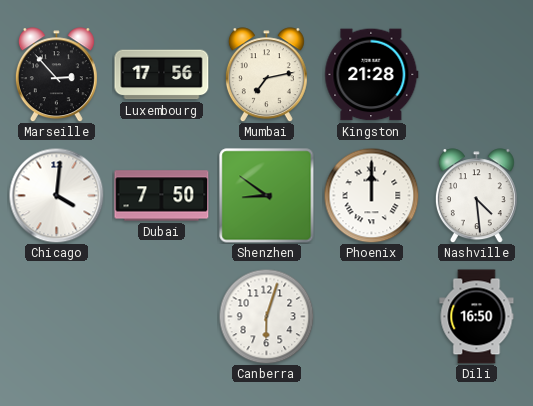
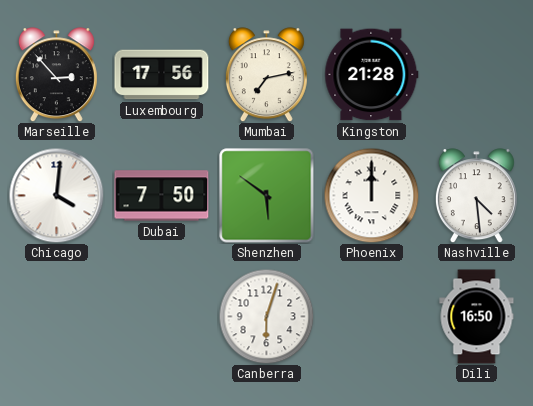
Shenzhen: 8:51 -> 5:51 (267, 196)
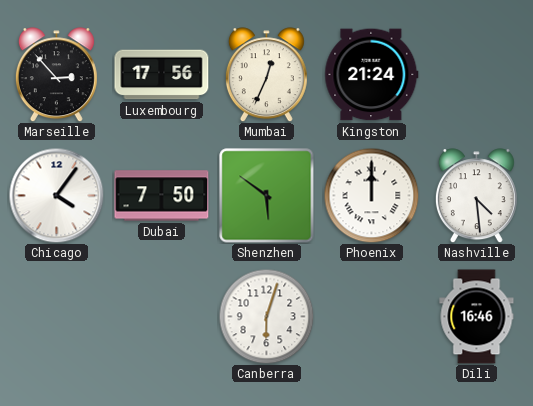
Mumbai: 7:13 -> 12:34 (266, 75)
Kingston: 21:28 -> 21:24 (372, 75)
Chicago: 4:01 -> 4:06 (56, 195)
Dili: 16:50 -> 16:46 (477, 317)
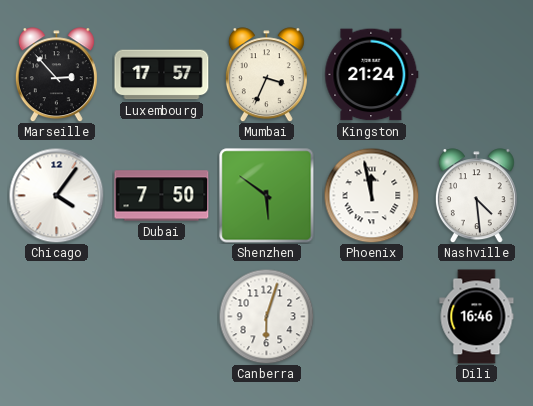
Luxembourg: 17:56 -> 17:57 (162, 75)
Mumbai: 12:34 -> 3:34 (266, 75)
Phoenix: 12:00 -> 11:58 (371, 195)
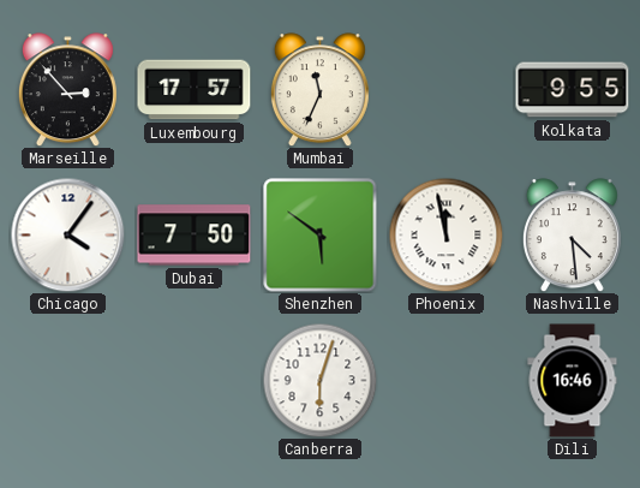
Mumbai: 3:34 -> 11:34 (319, 90)
Kingston: 21:24 -> none (372, 75)
Kolkata: none -> 9:55 (573, 90)
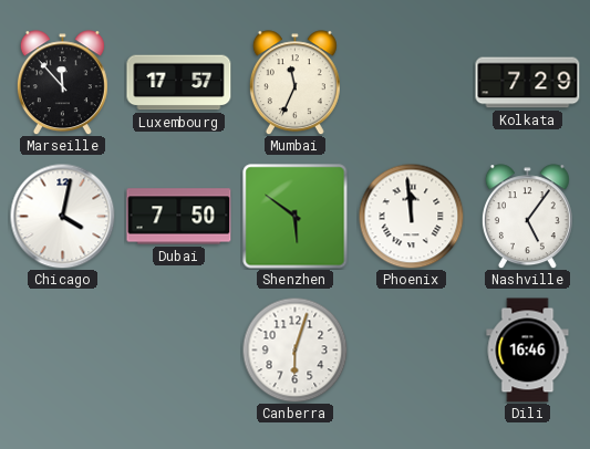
Marseille: 2:53 -> 11:53 (62, 83)
Kolkata: 9:55 -> 7:29 (528, 83)
Chicago: 4:06 -> 4:02 (62, 216)
Phoenix: 11:58 -> 11:59 (411, 216)
Nashville: 4:29 -> 5:06 (527, 217)
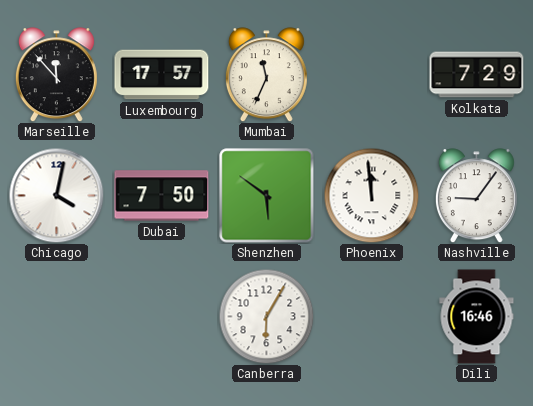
Nashville: 5:06 -> 9:06 (476, 196)
Canberra: 6:03 -> 6:05 (266, 316)
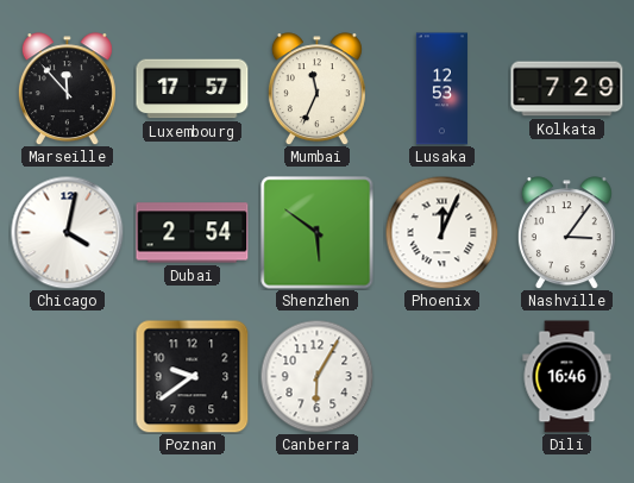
Lusaka: none -> 12:53 (441, 89)
Dubai: 7:50 -> 2:54 (193, 233)
Phoenix: 11:59 -> 12:04 (441, 232)
Nashville: 9:06 -> 3:06 (566, 233)
Poznan: none -> 9:39 (193, 377)
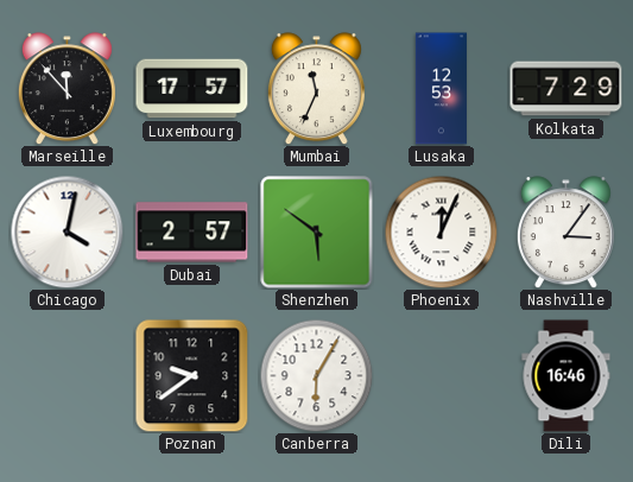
Dubai: 2:54 -> 2:57 (192, 233)
